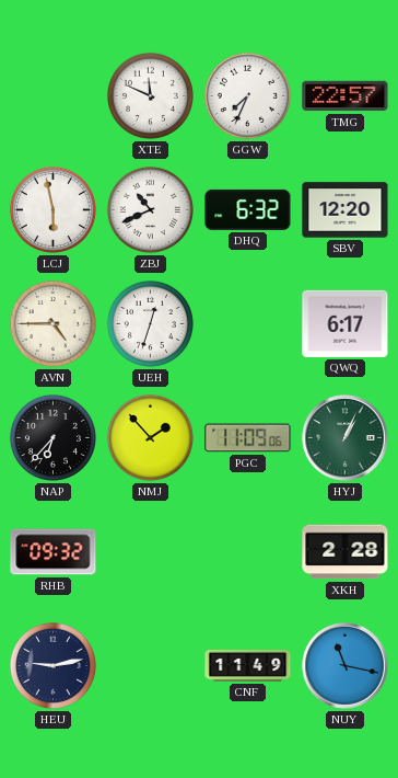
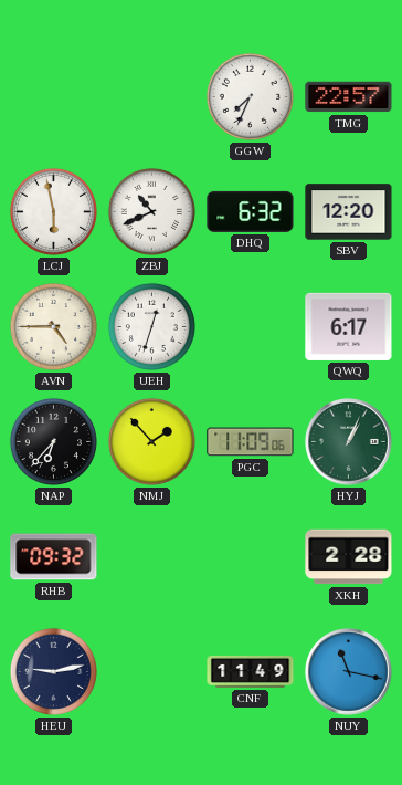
XTE: 11:49 -> none (150, 95)
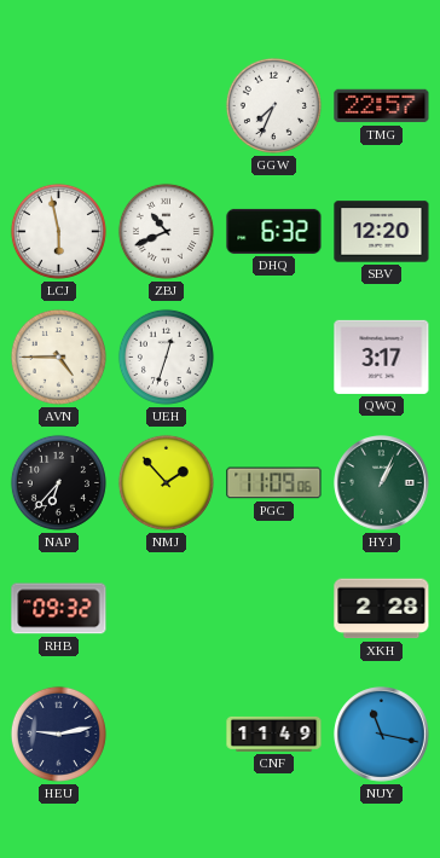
QWQ: 6:17 -> 3:17 (382, 356)
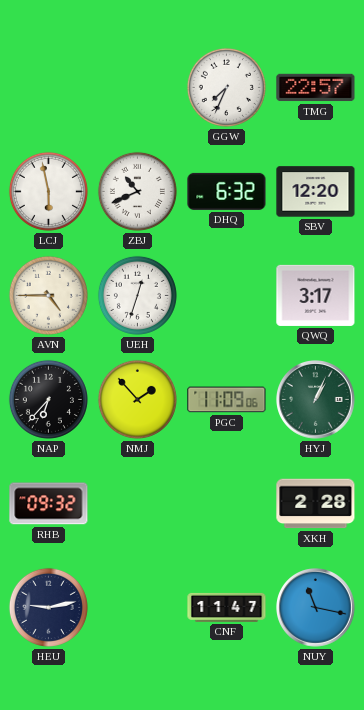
CNF: 11:49 -> 11:47 (227, 607)
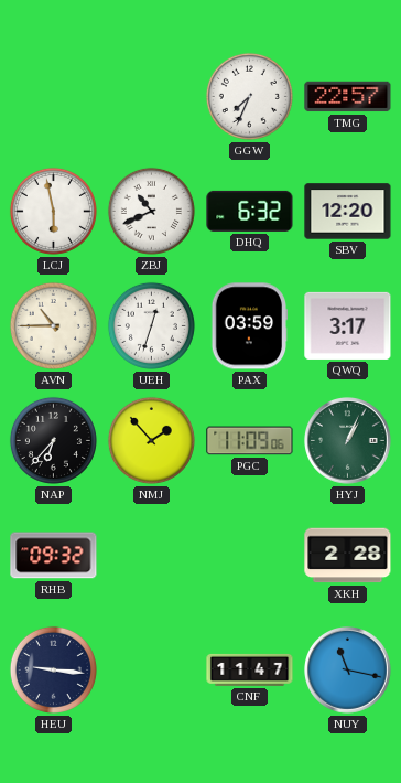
AVN: 4:45 -> 10:45 (53, 325)
PAX: none -> 03:59 (250, 326)
HEU: 9:13 -> 9:16 (53, 669)
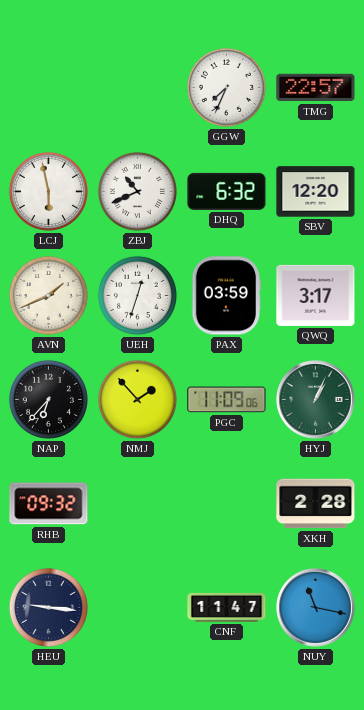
AVN: 10:45 -> 1:41 (48, 295)
